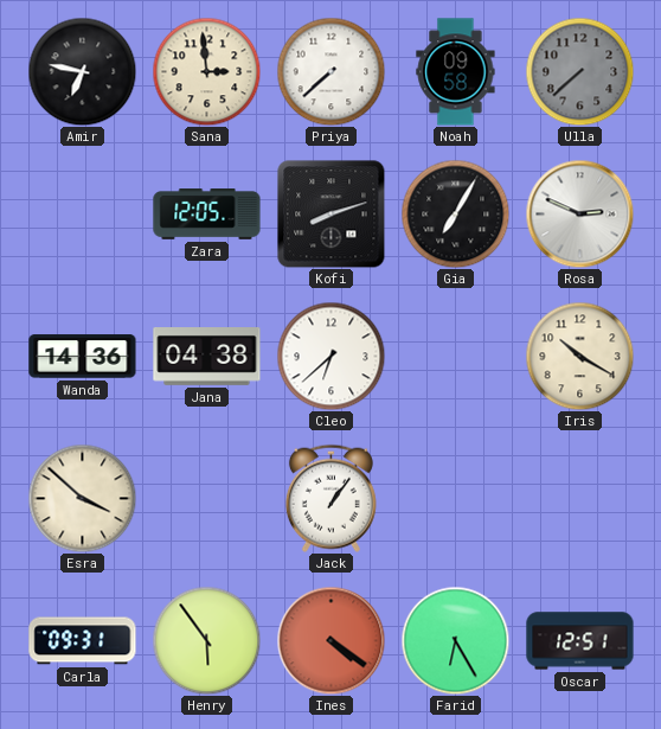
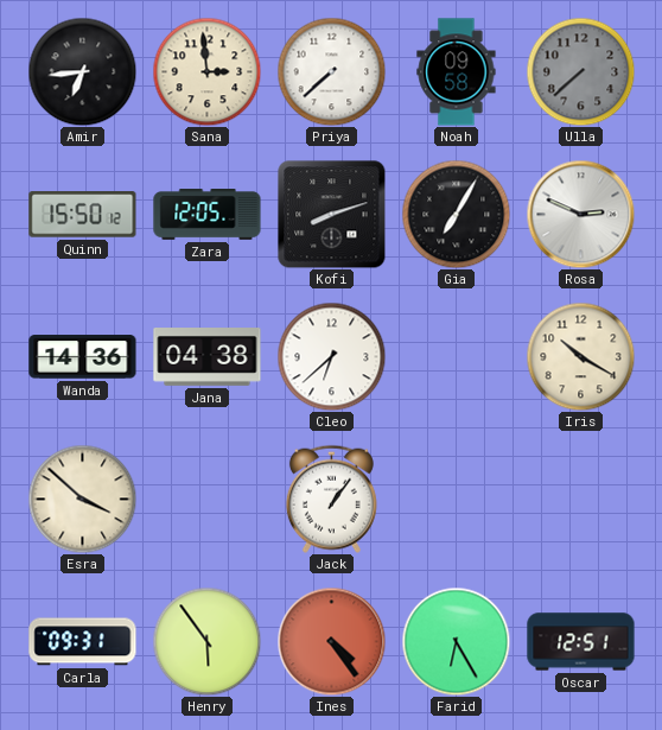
Amir: 6:47 -> 6:44 (82, 71)
Quinn: none -> 15:50 (83, 215)
Ines: 4:21 -> 4:24 (331, 641)
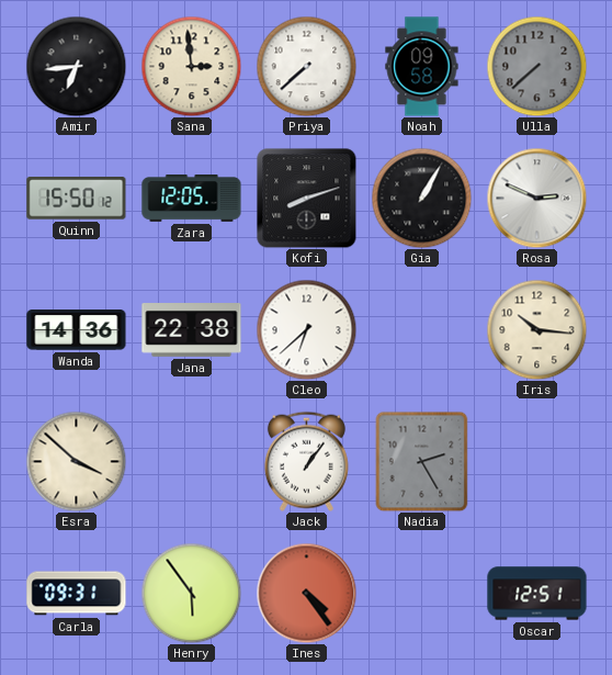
Gia: 7:05 -> 1:05 (421, 198)
Jana: 04:38 -> 22:38 (192, 330)
Iris: 10:20 -> 10:16 (536, 329)
Nadia: none -> 2:25 (422, 461)
Farid: 6:25 -> none (456, 641)
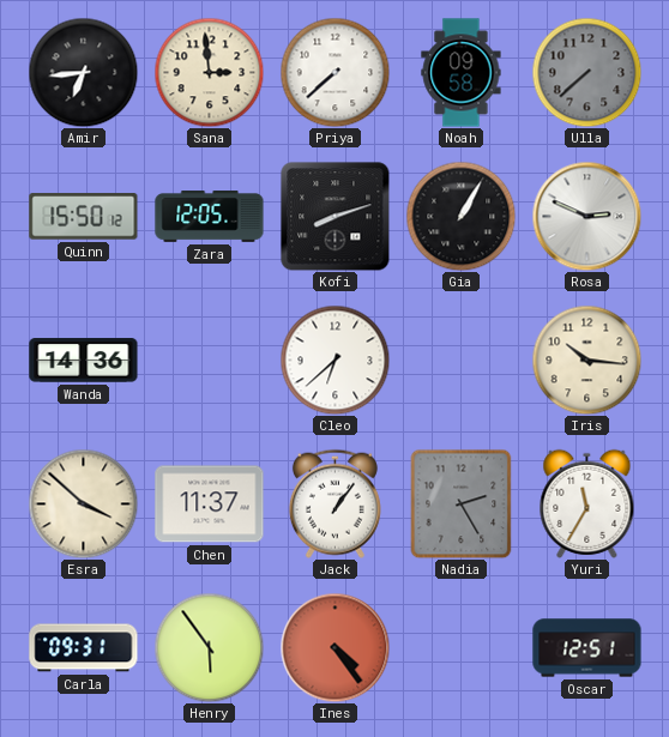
Jana: 22:38 -> none (192, 330)
Chen: none -> 11:37 (210, 505)
Yuri: none -> 11:35 (587, 503)
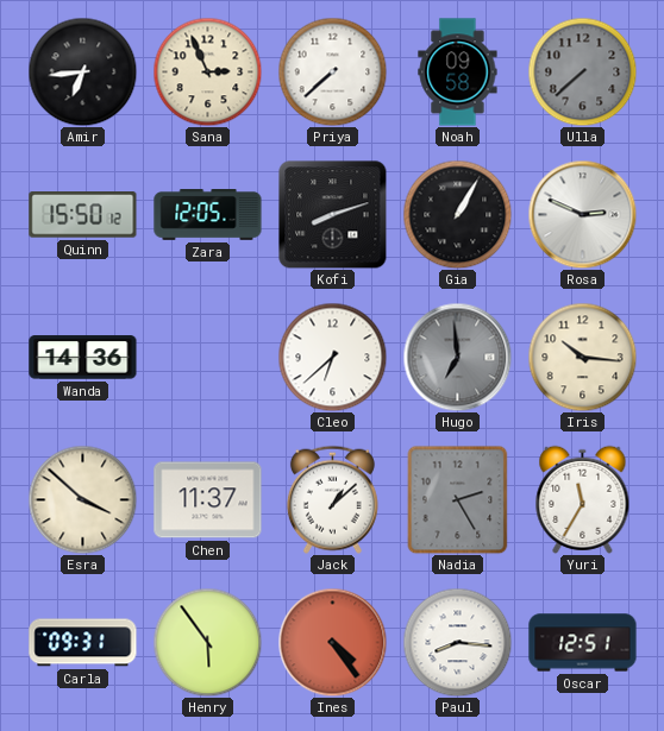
Sana: 2:59 -> 2:56 (207, 71)
Hugo: none -> 6:59 (457, 357)
Jack: 1:06 -> 1:08 (332, 499)
Paul: none -> 8:16 (457, 642)
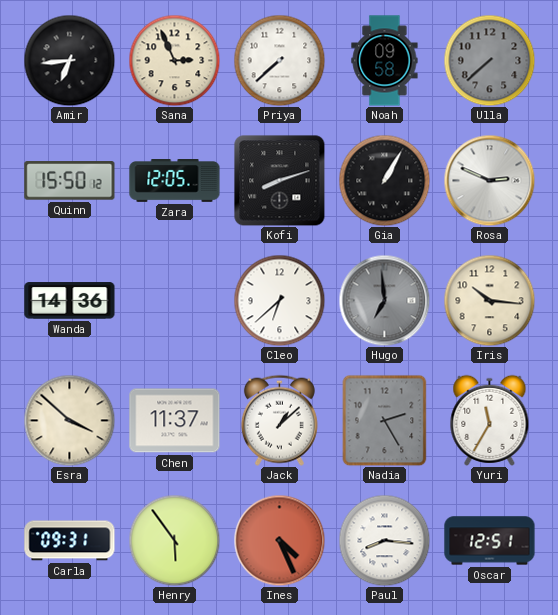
Ines: 4:24 -> 4:26 (279, 540)
